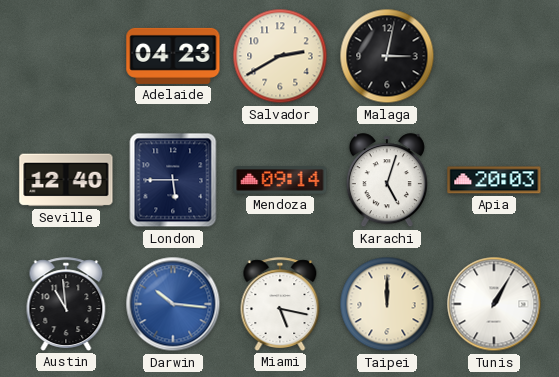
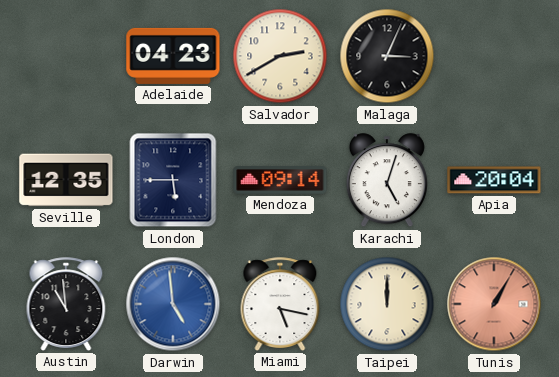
Malaga: 3:02 -> 3:04 (387, 56)
Seville: 12:40 -> 12:35 (66, 180)
Apia: 20:03 -> 20:04 (494, 180)
Darwin: 10:16 -> 4:59 (173, 304)
Tunis dial: white -> salmon (494, 304)
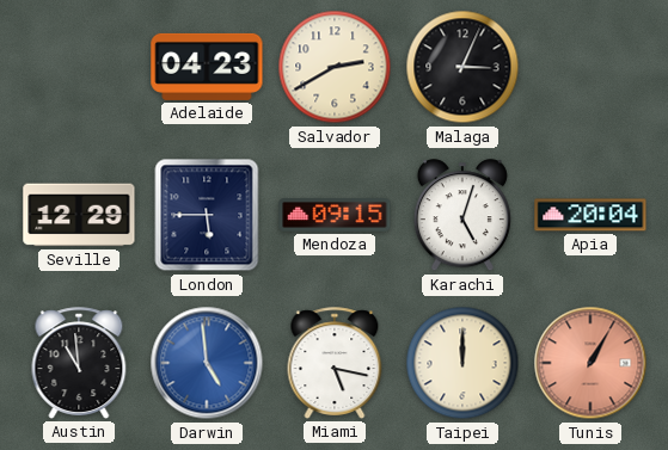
Seville: 12:35 -> 12:29 (79, 215)
Mendoza: 09:14 -> 09:15 (335, 216)
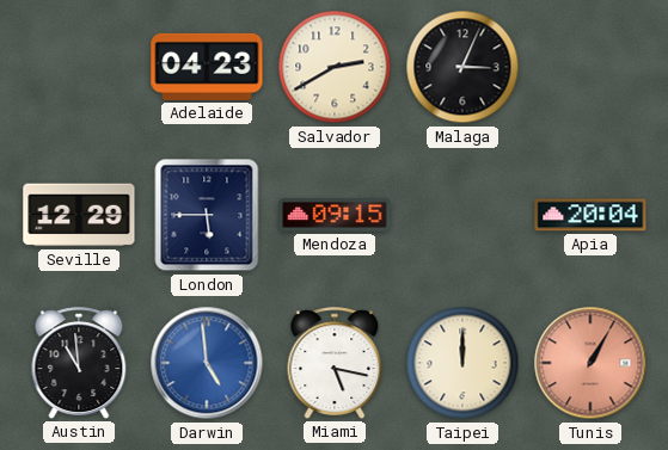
Karachi: 5:03 -> none (462, 216)
